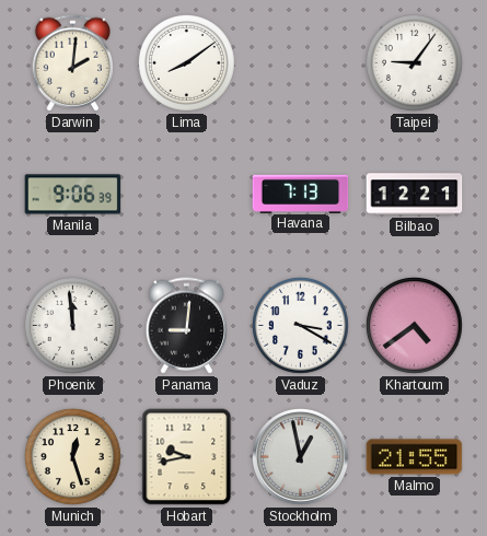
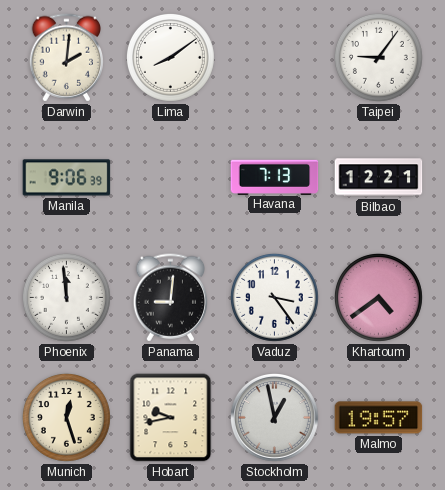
Vaduz: 3:20 -> 3:24 (274, 297)
Malmo: 21:55 -> 19:57 (379, 418)
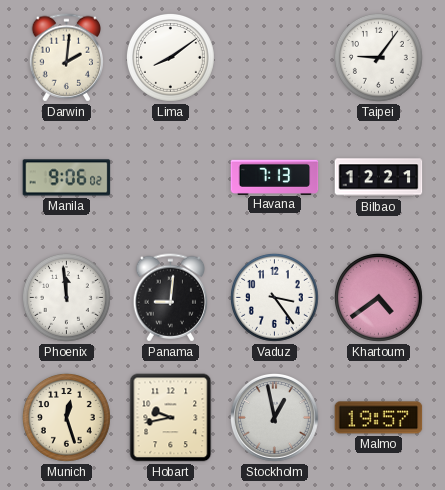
Manila: 9:06:39 -> 9:06:02 (67, 178)
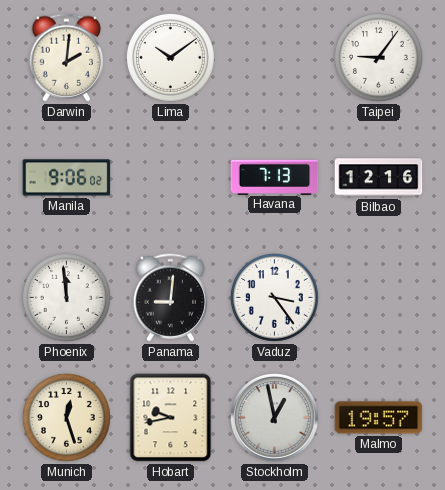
Lima: 8:09 -> 10:09 (170, 57)
Bilbao: 12:21 -> 12:16 (379, 178)
Khartoum: 4:39 -> none (378, 297)
